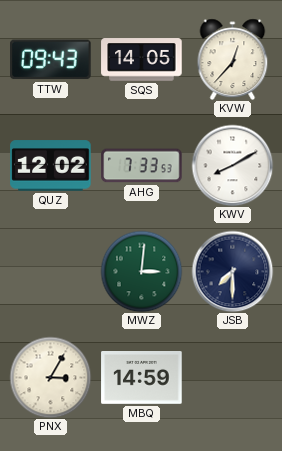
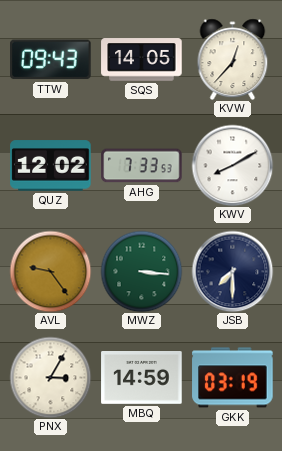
AVL: none -> 9:24 (50, 271)
MWZ: 3:01 -> 3:16 (141, 271)
GKK: none -> 03:19 (233, 378)
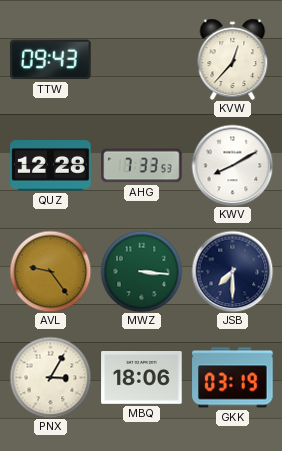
SQS: 14:05 -> none (142, 60)
QUZ: 12:02 -> 12:28 (51, 166)
MBQ: 14:59 -> 18:06 (142, 378)
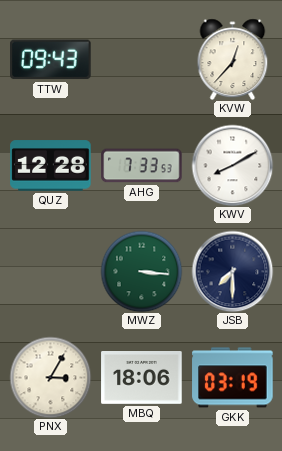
AVL: 9:24 -> none (50, 271)
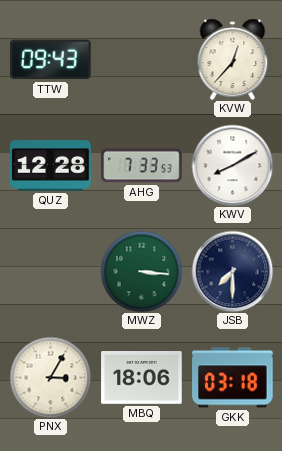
GKK: 03:19 -> 03:18 (233, 378)
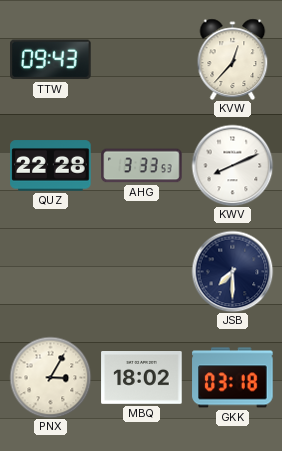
QUZ: 12:28 -> 22:28 (51, 166)
AHG: 7:33 -> 3:33 (142, 166)
KWV: 8:10 -> 8:11 (232, 165)
MWZ: 3:16 -> none (141, 271)
MBQ: 18:06 -> 18:02 (142, 378)
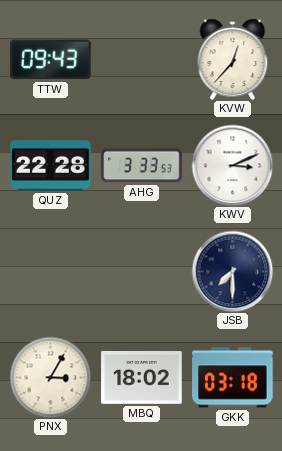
KWV: 8:11 -> 3:11 (232, 165)
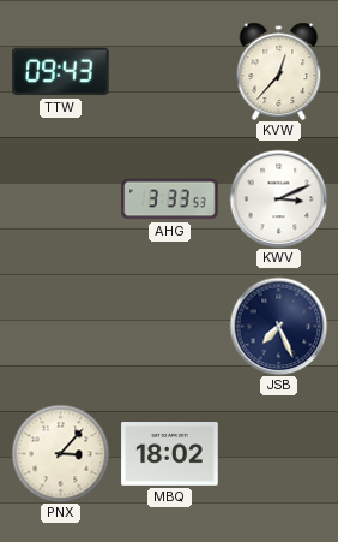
QUZ: 22:28 -> none (51, 166)
JSB: 7:30 -> 7:26 (278, 326)
PNX: 3:05 -> 3:07 (60, 453)
GKK: 03:18 -> none (233, 378)
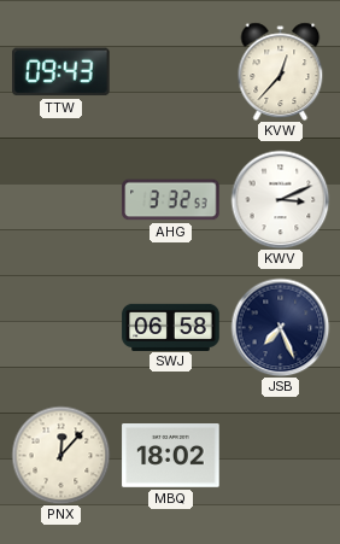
AHG: 3:33 -> 3:32 (171, 200)
SWJ: none -> 06:58 (171, 327)
PNX: 3:07 -> 12:07 (60, 455)
